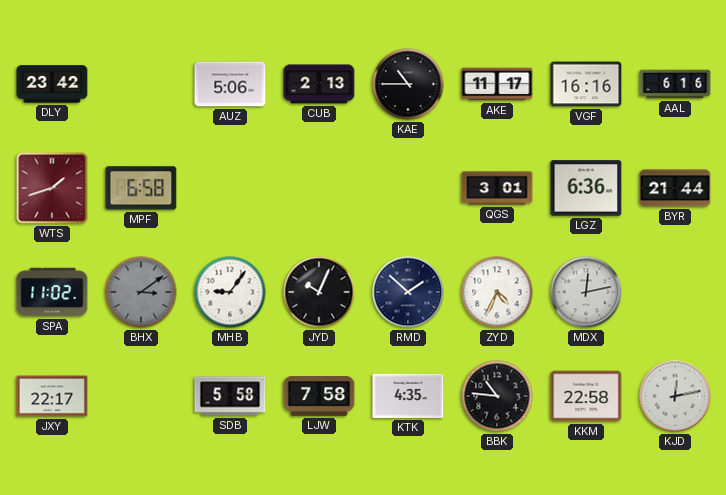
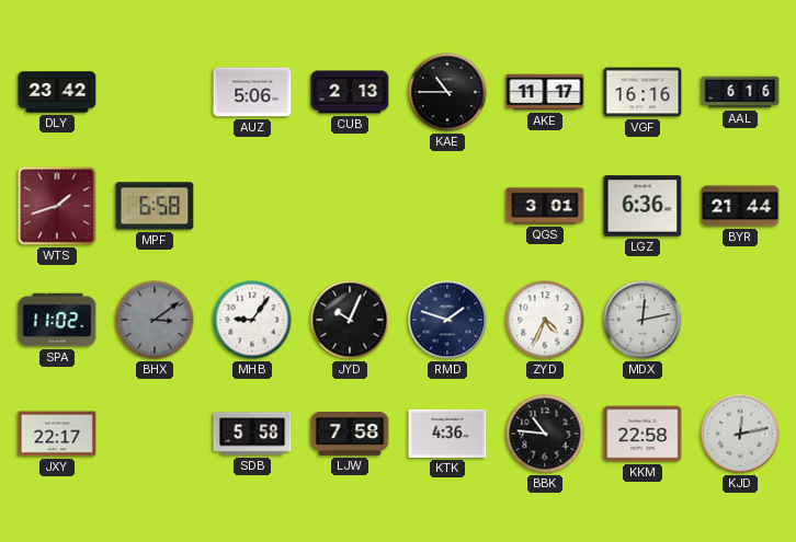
RMD: 1:52 -> 1:48 (447, 320)
KTK: 4:35 -> 4:36 (447, 434)
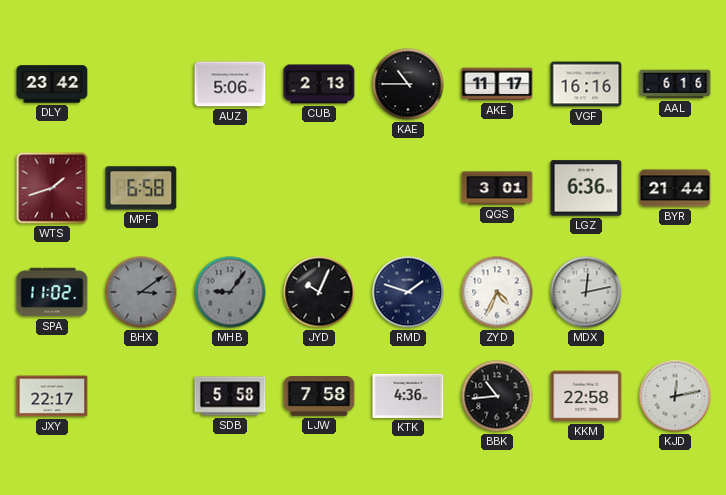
MHB dial: white -> grey (230, 292)
BBK: 10:46 -> 10:44 (497, 396)
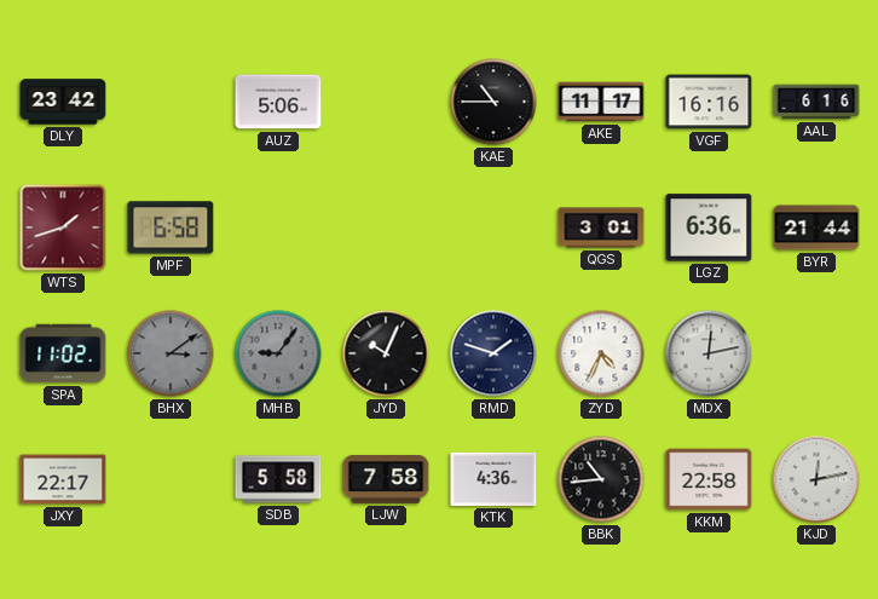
CUB: 2:13 -> none (319, 84)
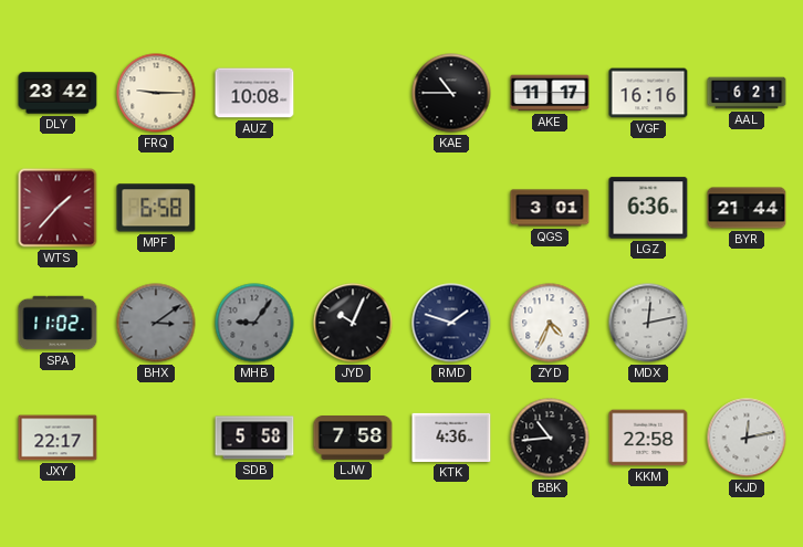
FRQ: none -> 9:15 (156, 93)
AUZ: 5:06 -> 10:08 (254, 93)
AAL: 6:16 -> 6:21 (747, 93)
WTS: 1:42 -> 1:37 (58, 208)
